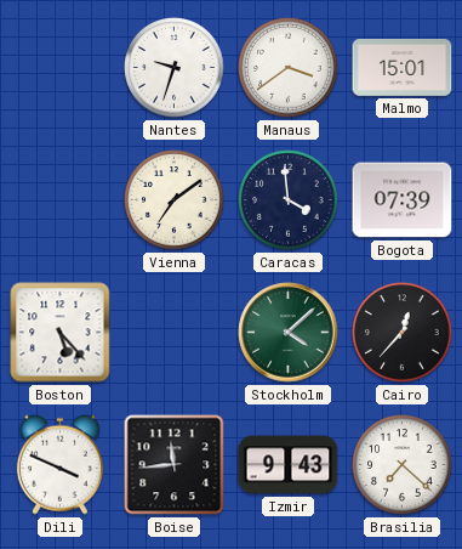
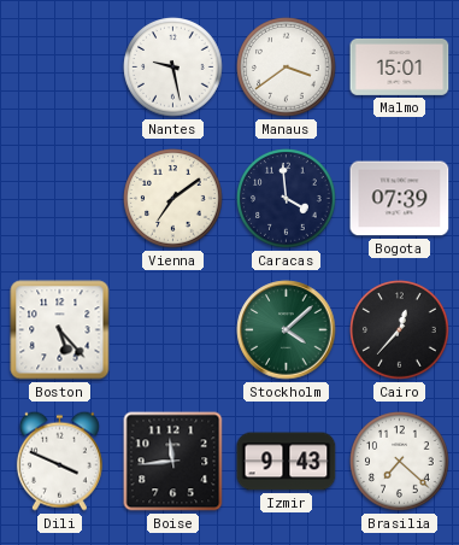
Nantes: 9:33 -> 9:28 (173, 68)
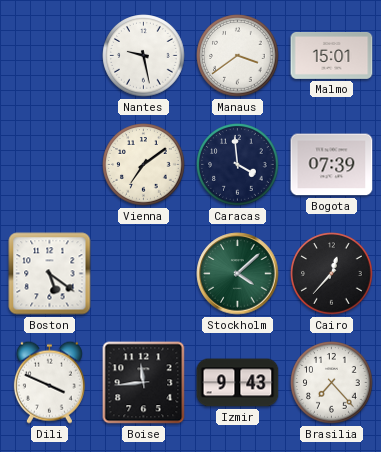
Boston: 5:23 -> 5:21 (50, 274)
Brasilia: 7:22 -> 7:23 (332, 383)
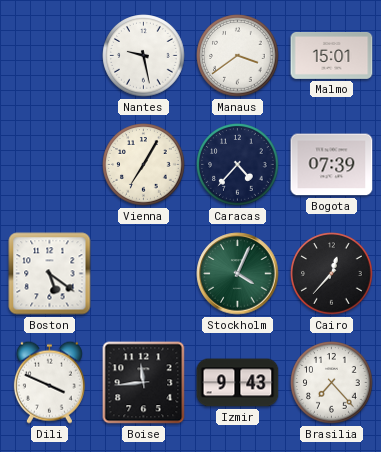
Vienna: 7:09 -> 7:05 (144, 165)
Caracas: 3:59 -> 4:37 (238, 165)
Stockholm: 4:08 -> 4:04 (238, 274)
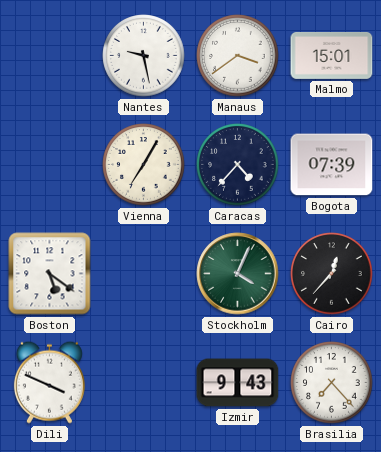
Boise: 11:44 -> none (144, 383)
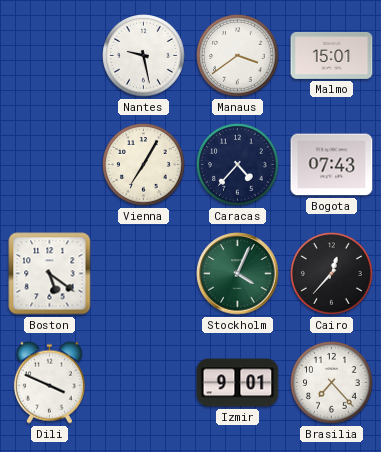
Bogota: 07:39 -> 07:43 (332, 165)
Izmir: 9:43 -> 9:01 (238, 383)
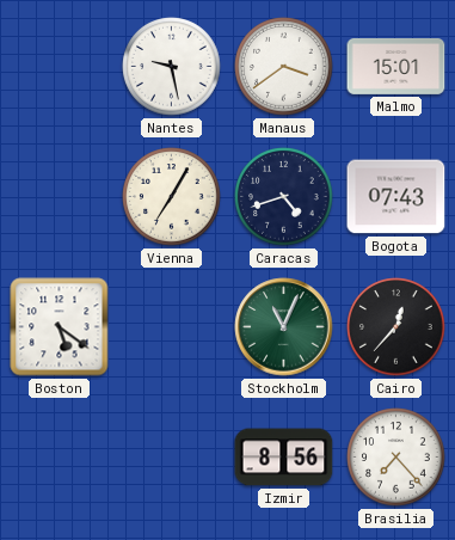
Caracas: 4:37 -> 4:42 (284, 197)
Stockholm: 4:04 -> 11:04 (284, 327)
Dili: 3:49 -> none (49, 382)
Izmir: 9:01 -> 8:56 (284, 458)
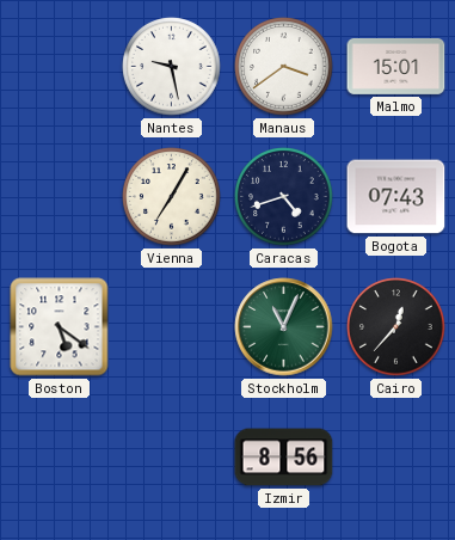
Brasilia: 7:23 -> none (396, 458)
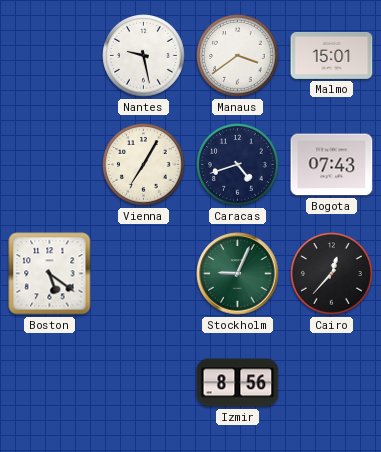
Stockholm: 11:04 -> 9:04 (238, 274)
